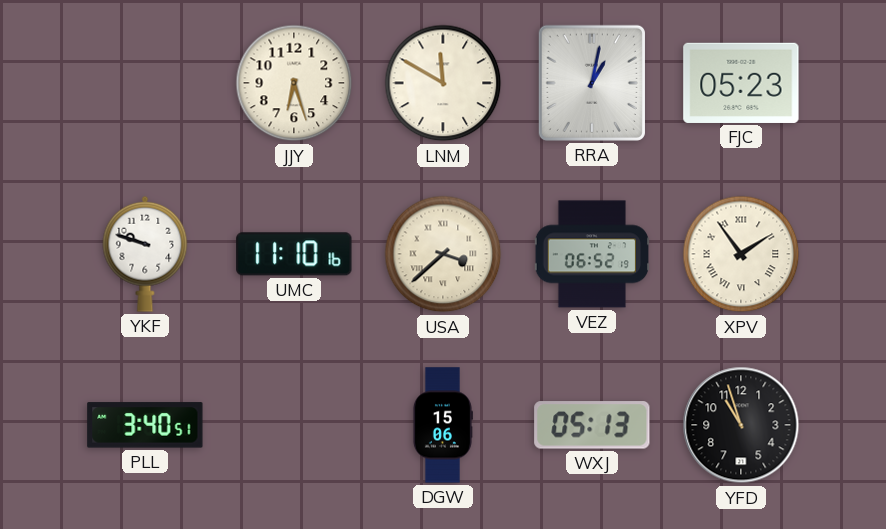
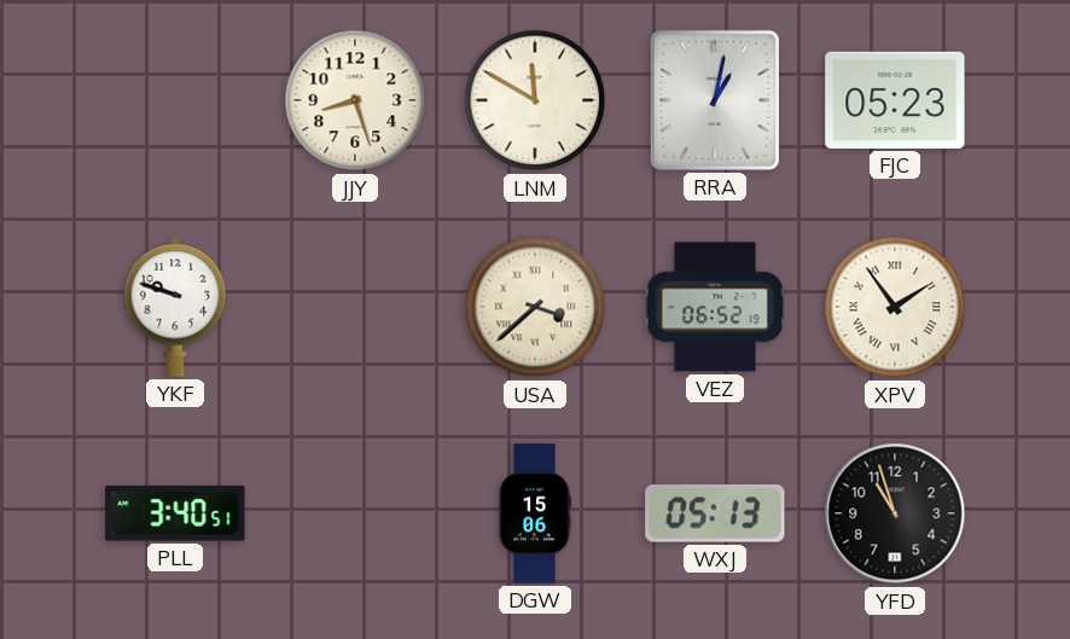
JJY: 6:27 -> 8:27 (355, 100)
UMC: 11:10 -> none (294, 254)
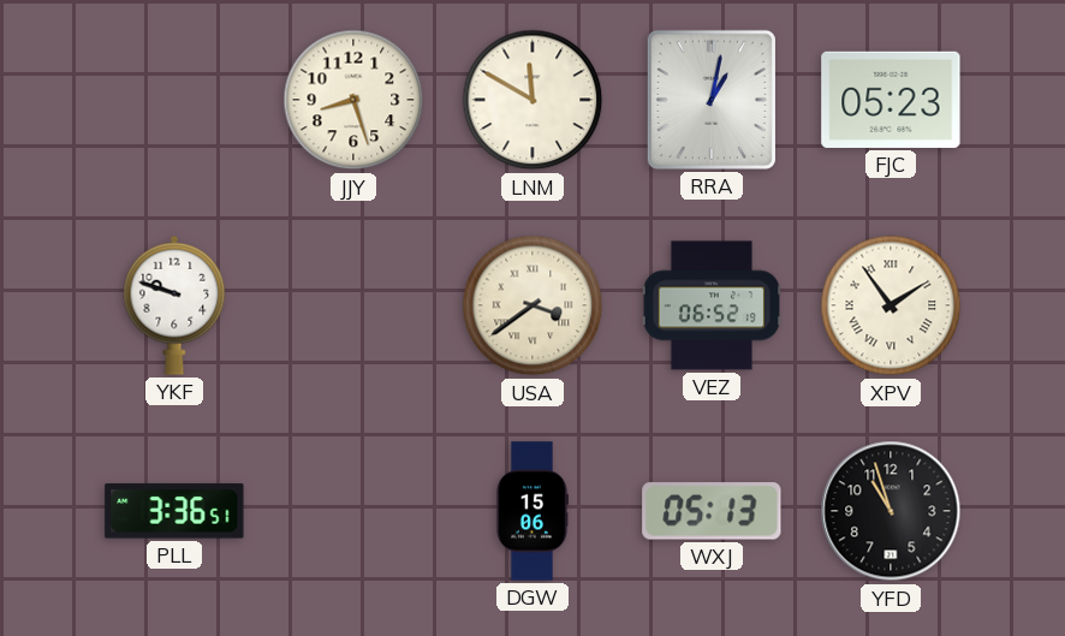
USA: 3:38 -> 3:39 (532, 305)
PLL: 3:40 -> 3:36 (174, 511)
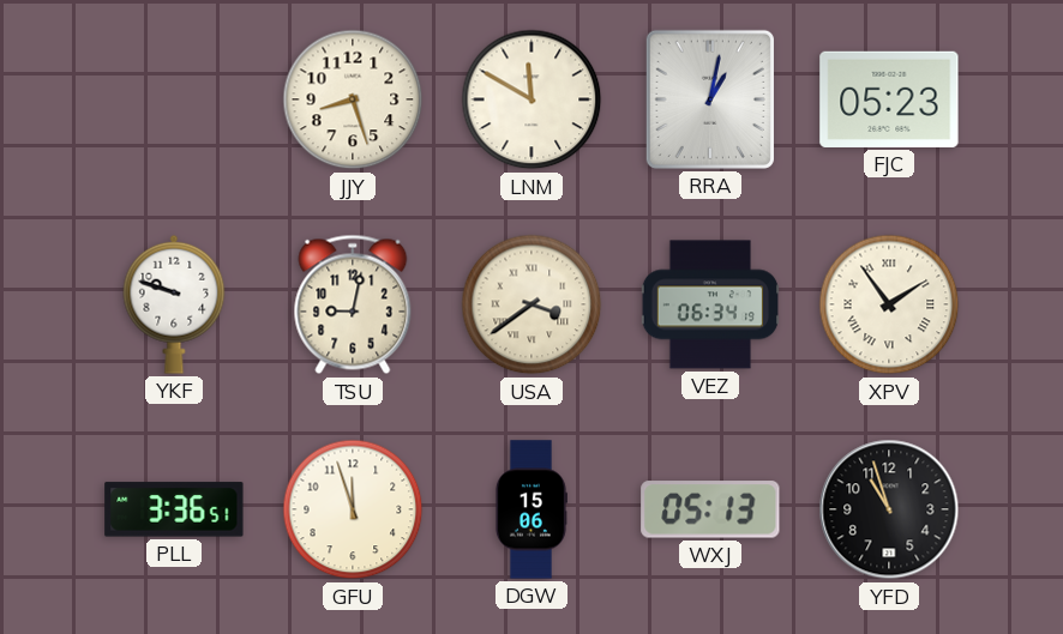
TSU: none -> 9:02 (353, 304)
VEZ: 06:52 -> 06:34 (709, 304)
GFU: none -> 11:57 (353, 509)
